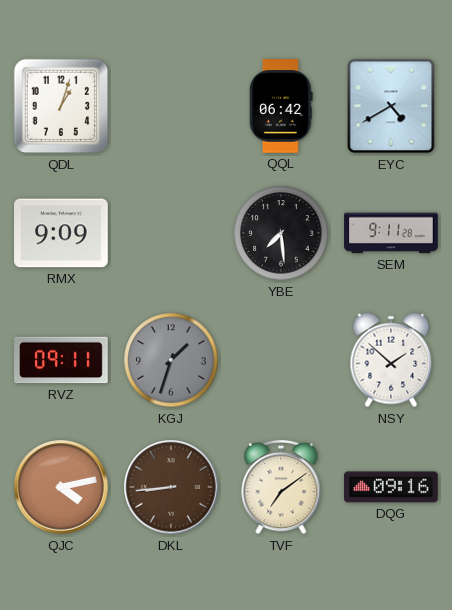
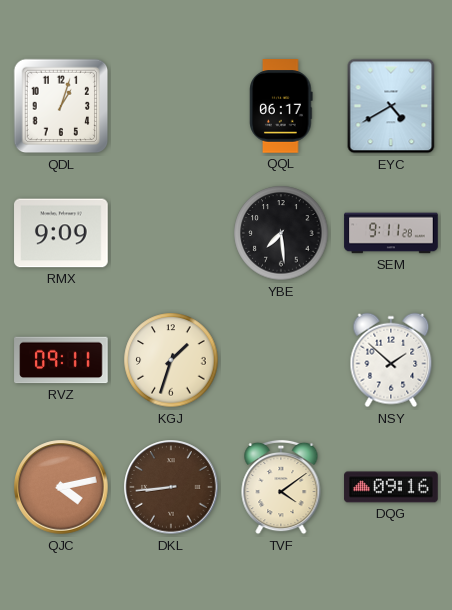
QQL: 06:42 -> 06:17 (281, 106)
KGJ dial: grey -> cream (171, 360)
TVF: 7:09 -> 4:09 (281, 487)
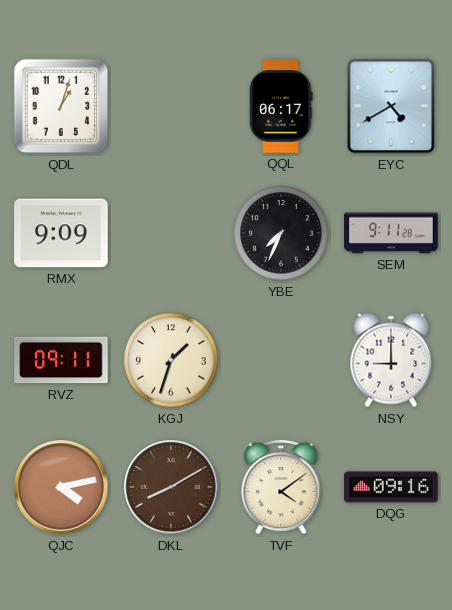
YBE: 7:29 -> 7:34 (281, 233)
NSY: 1:52 -> 9:00 (391, 360)
DKL: 8:44 -> 8:10 (171, 487)
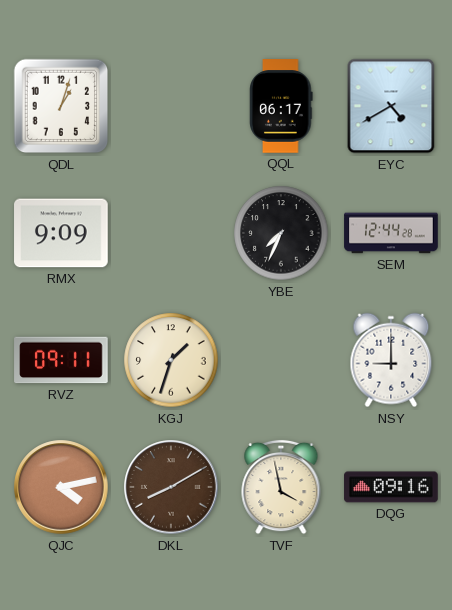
SEM: 9:11 -> 12:44 (391, 233)
TVF: 4:09 -> 3:58 (281, 487)
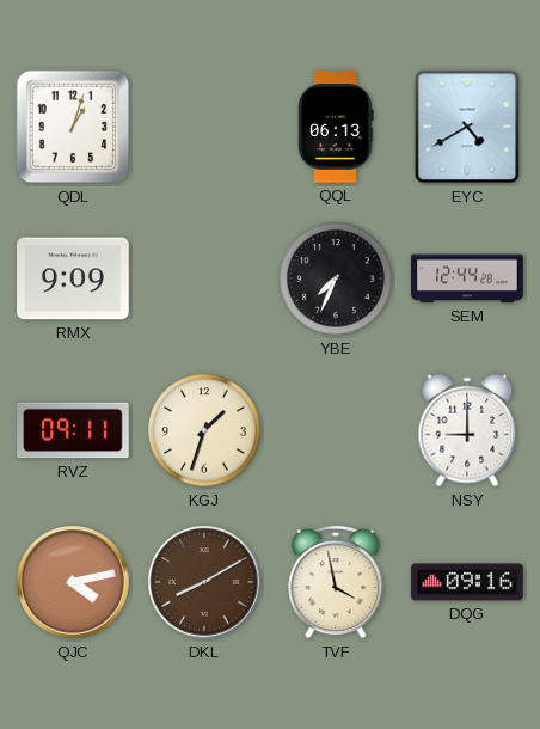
QQL: 06:17 -> 06:13 (336, 127)
